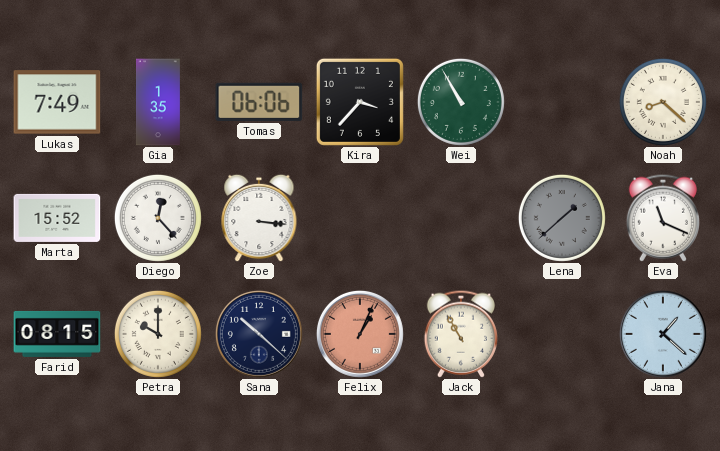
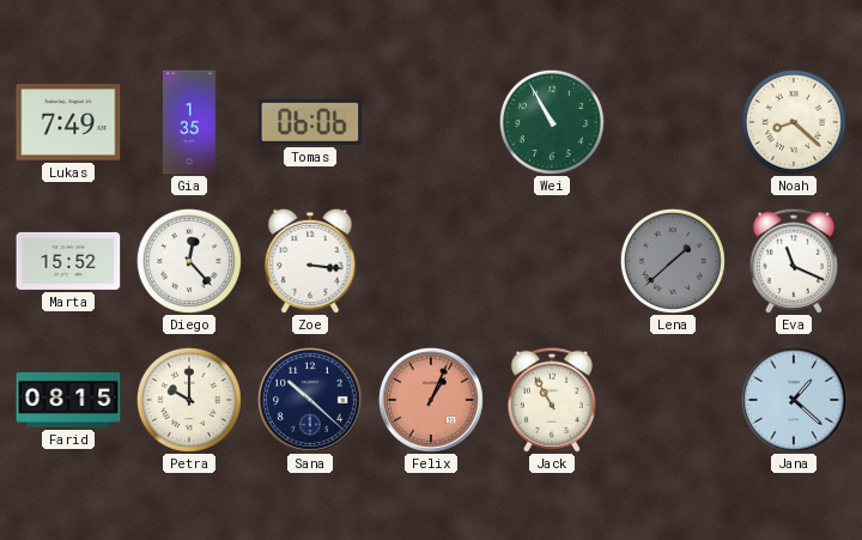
Kira: 3:37 -> none (360, 102)
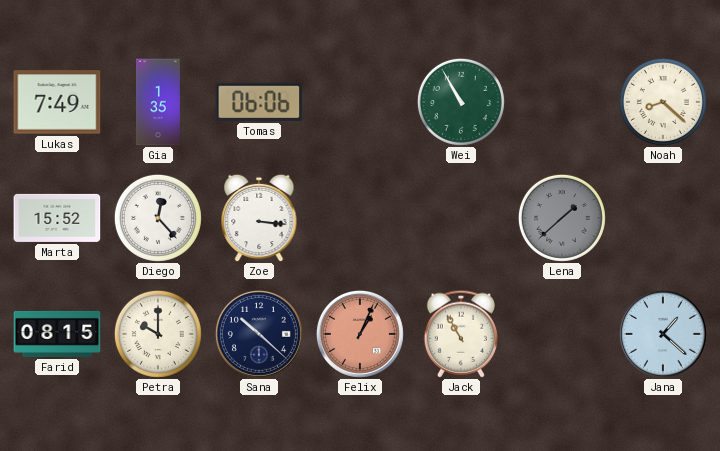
Eva: 11:19 -> none (793, 261)
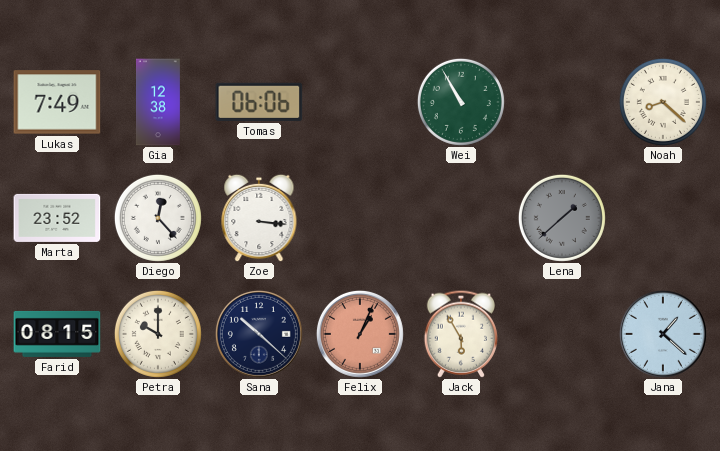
Gia: 1:35 -> 12:38 (159, 102)
Marta: 15:52 -> 23:52 (57, 218)
Jack: 10:55 -> 5:55 (460, 334)
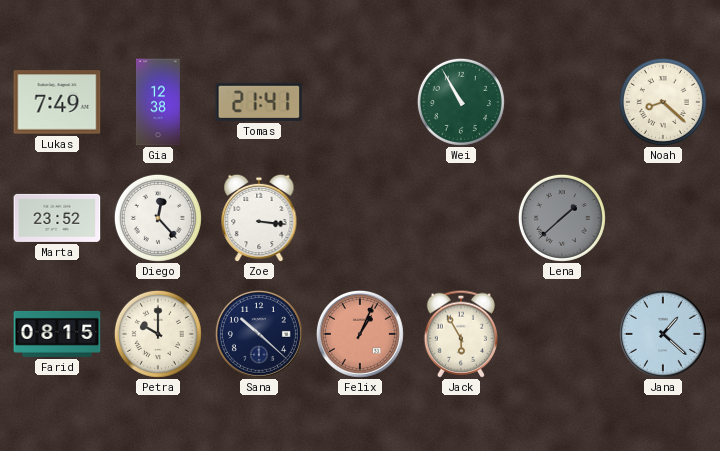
Tomas: 06:06 -> 21:41 (259, 102)
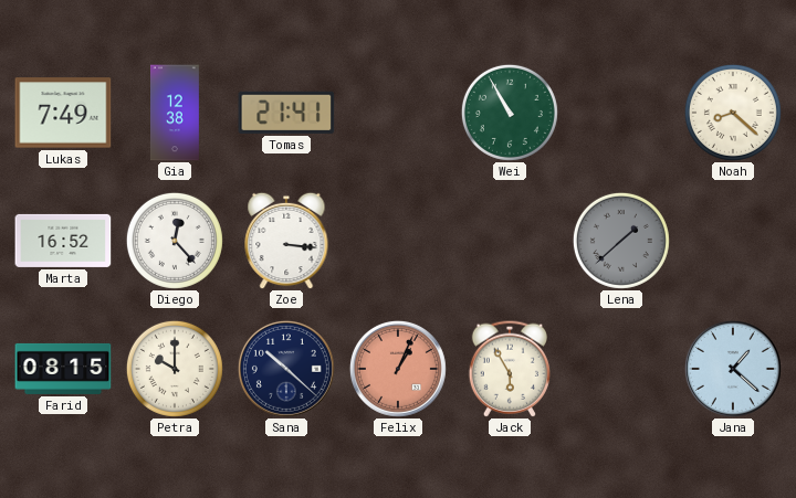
Marta: 23:52 -> 16:52 (63, 241)
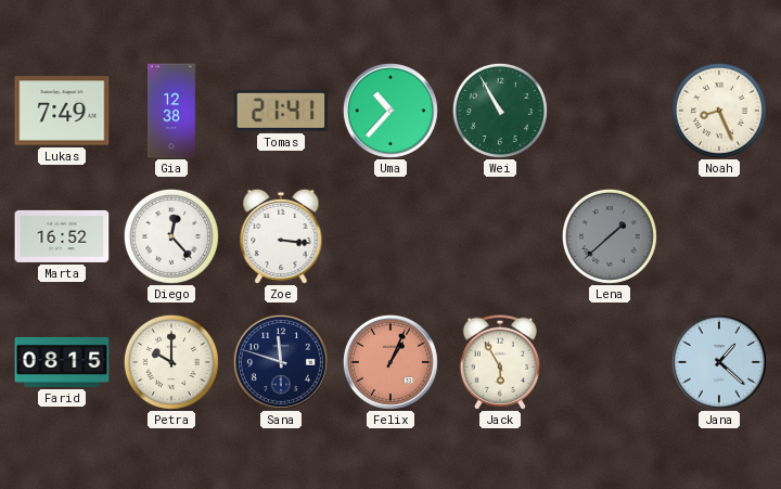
Uma: none -> 10:37 (390, 111)
Noah: 8:22 -> 8:26 (719, 111)
Sana: 10:22 -> 11:48 (281, 362)
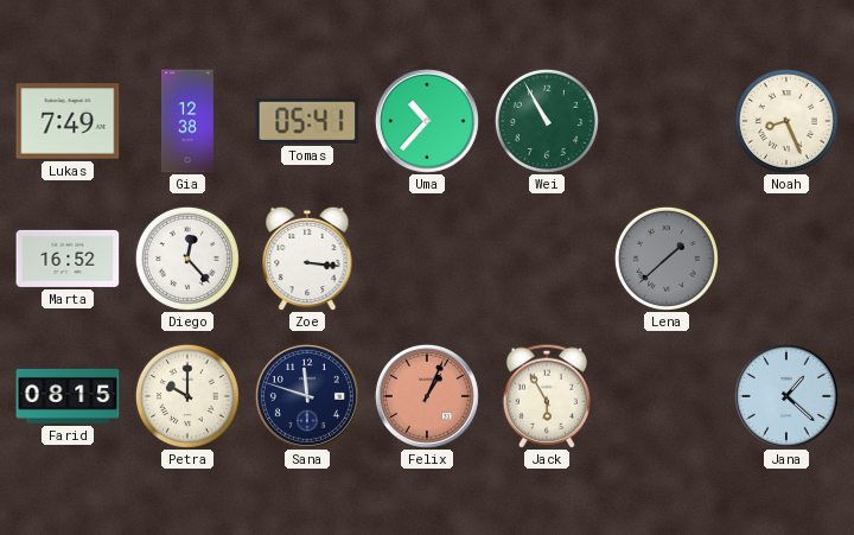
Tomas: 21:41 -> 05:41 (307, 121)
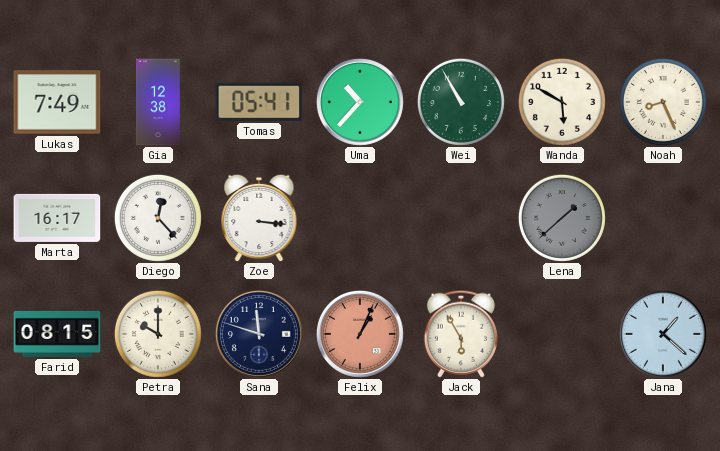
Wanda: none -> 5:50 (562, 102)
Marta: 16:52 -> 16:17 (57, 218)
